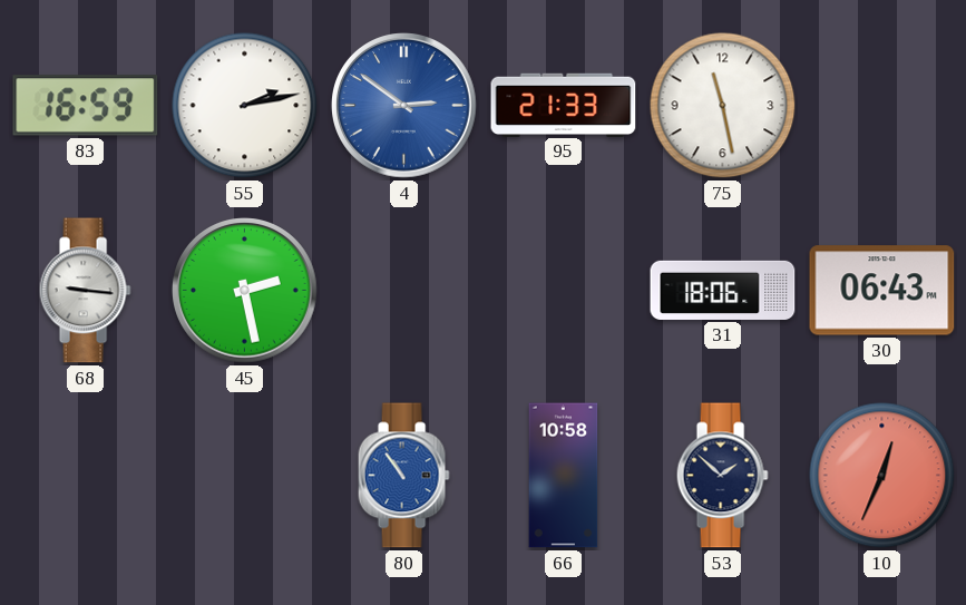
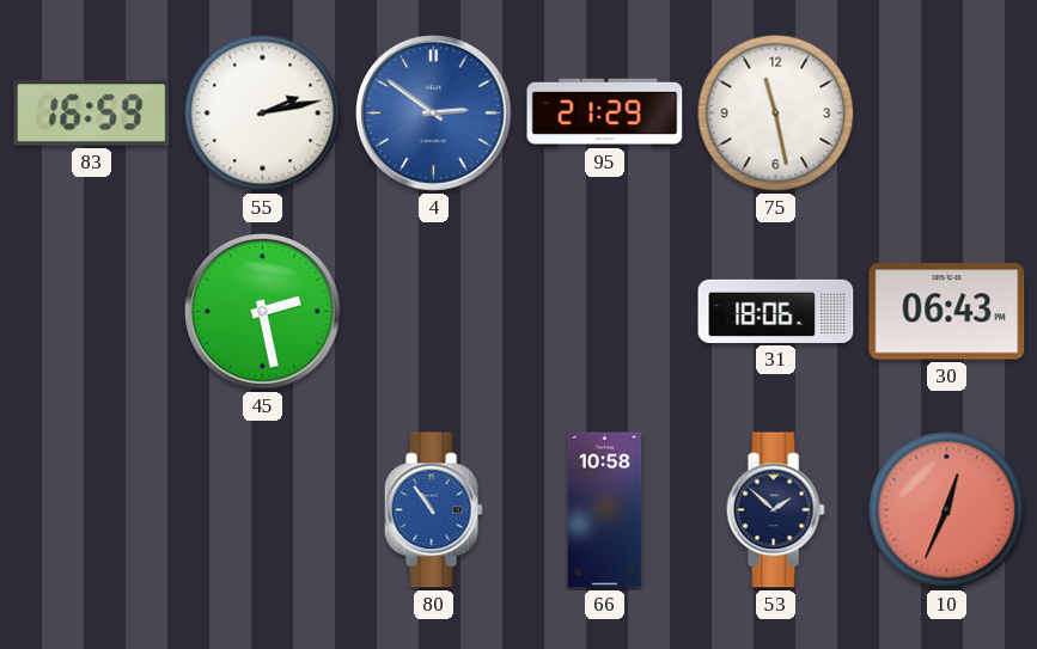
95: 21:33 -> 21:29 (605, 112)
68: 9:16 -> none (85, 291)
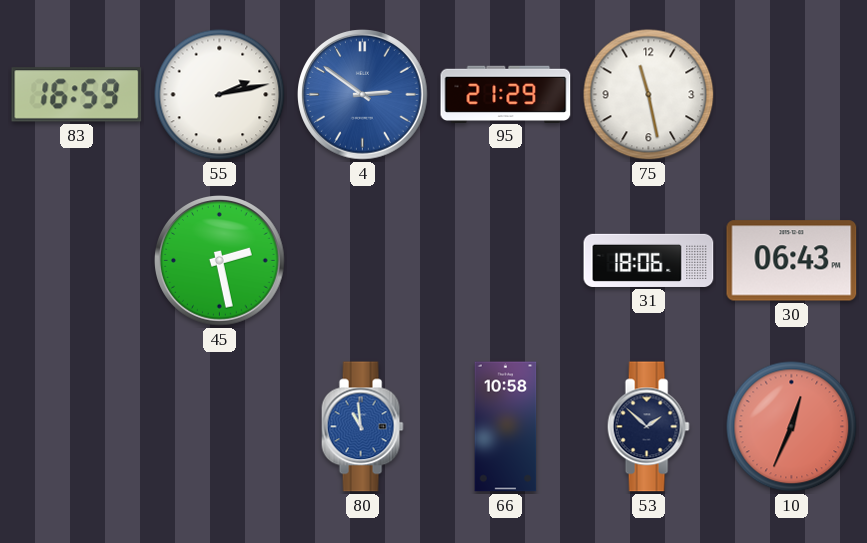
80: 10:54 -> 10:59 (362, 427)
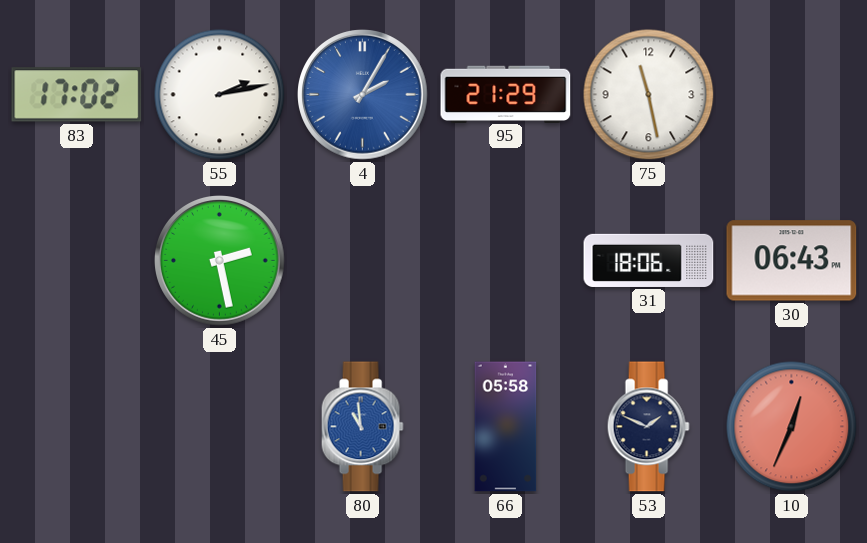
83: 16:59 -> 17:02 (77, 95)
4: 2:51 -> 2:05 (363, 95)
66: 10:58 -> 05:58 (506, 427)
53: 1:52 -> 1:49 (648, 427)
